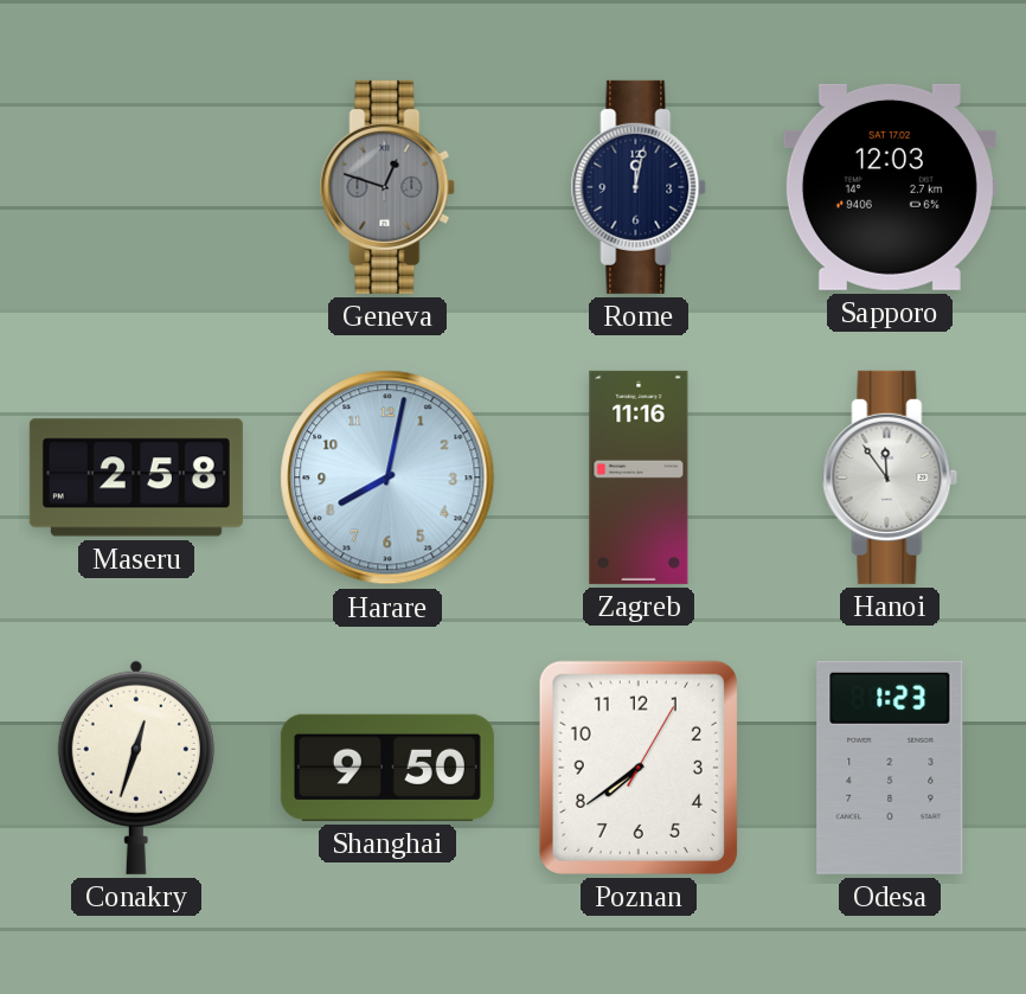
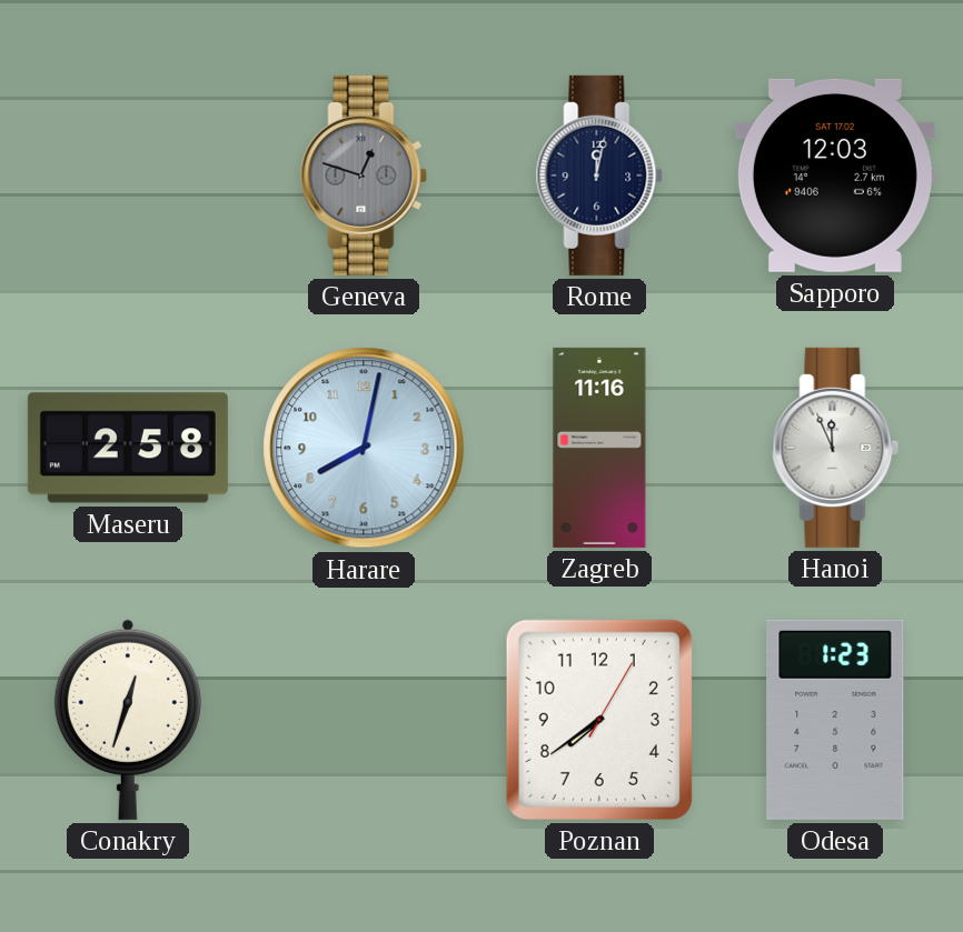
Hanoi: 11:54 -> 11:56 (835, 448)
Shanghai: 9:50 -> none (387, 768)
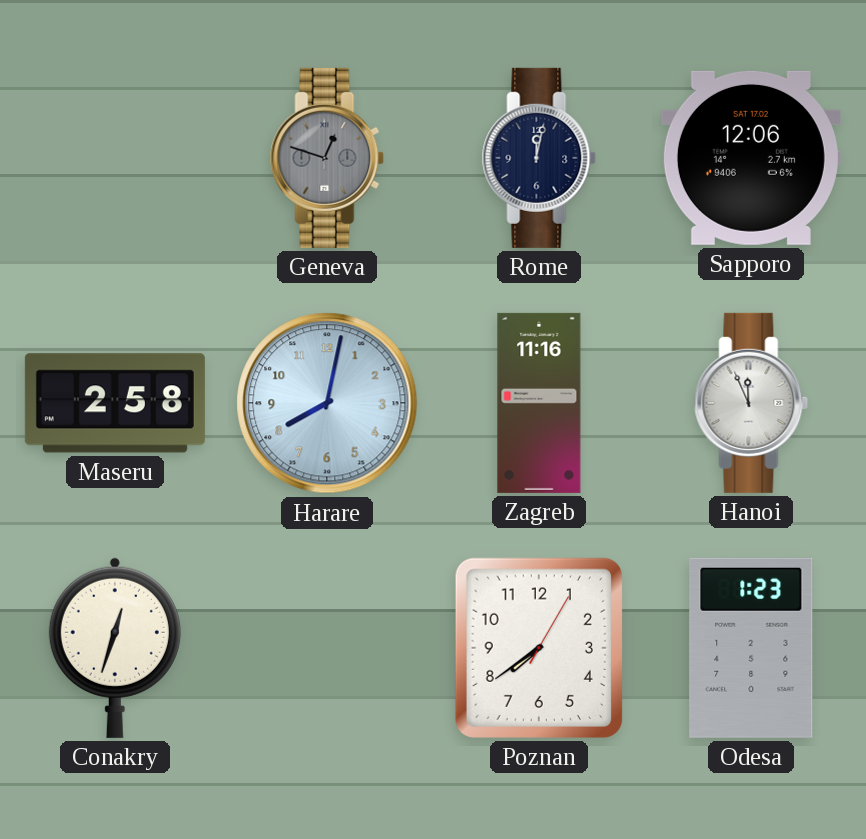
Sapporo: 12:03 -> 12:06 (751, 158)
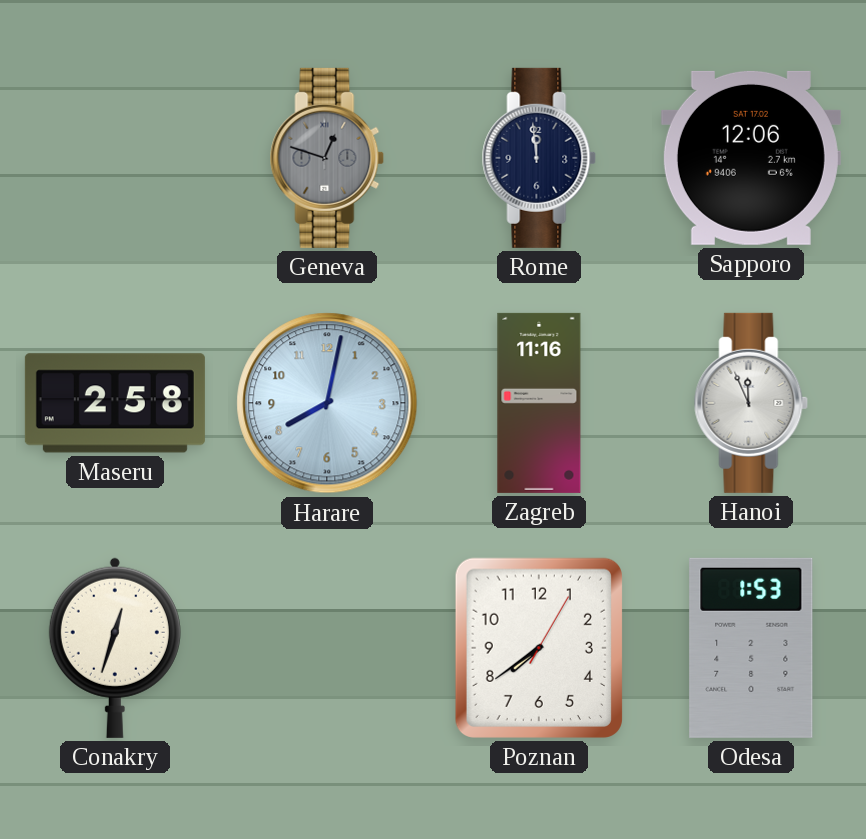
Rome: 12:02 -> 11:59 (539, 158)
Odesa: 1:23 -> 1:53 (751, 648)
